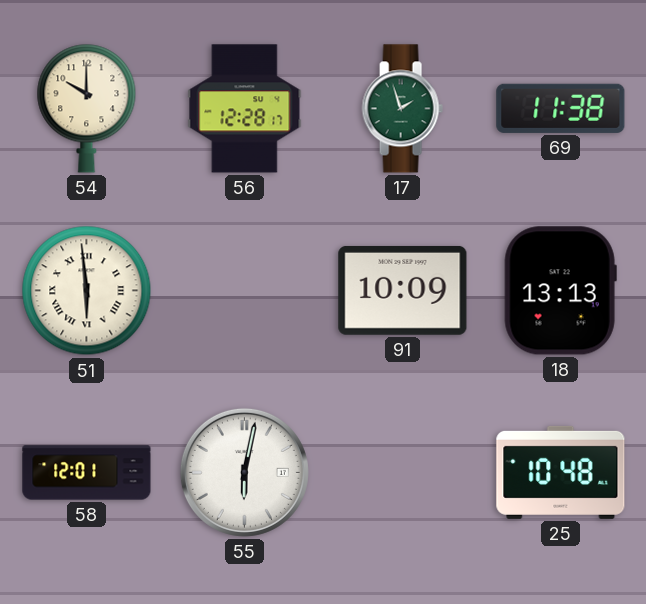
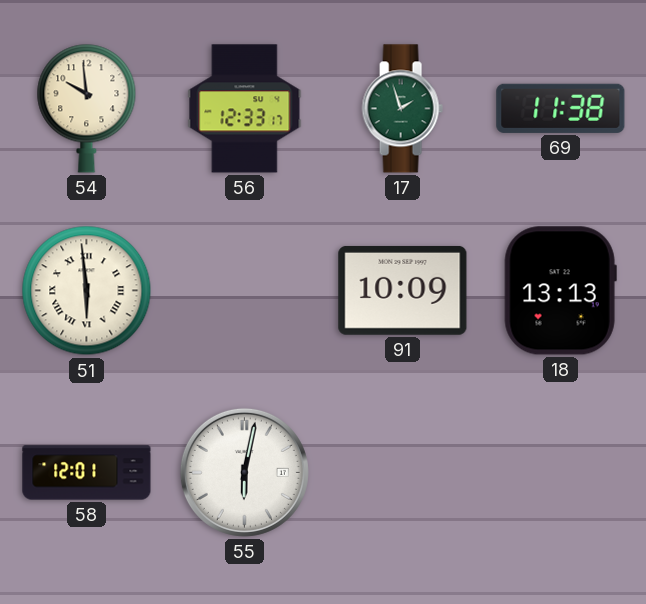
54: 10:00 -> 9:59 (87, 108)
56: 12:28 -> 12:33 (245, 109)
25: 10:48 -> none (561, 472)
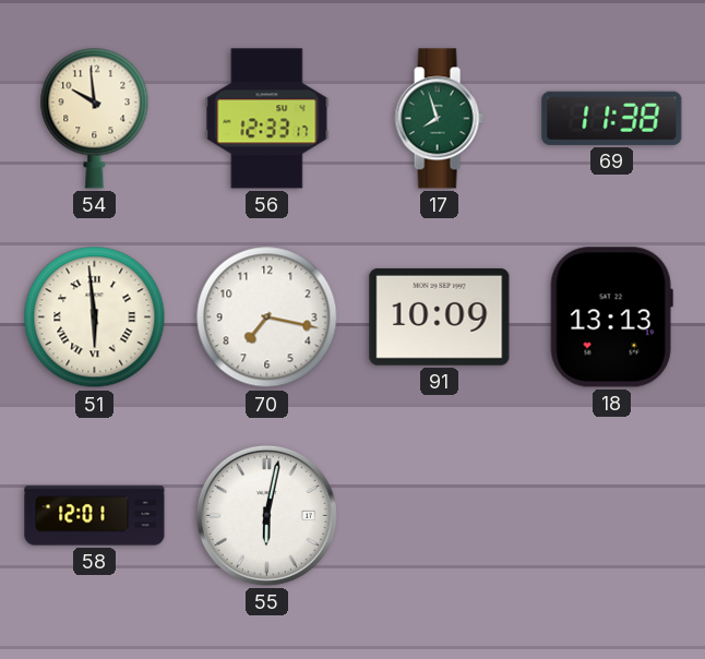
17: 1:57 -> 7:57 (439, 119)
70: none -> 7:17 (267, 317)
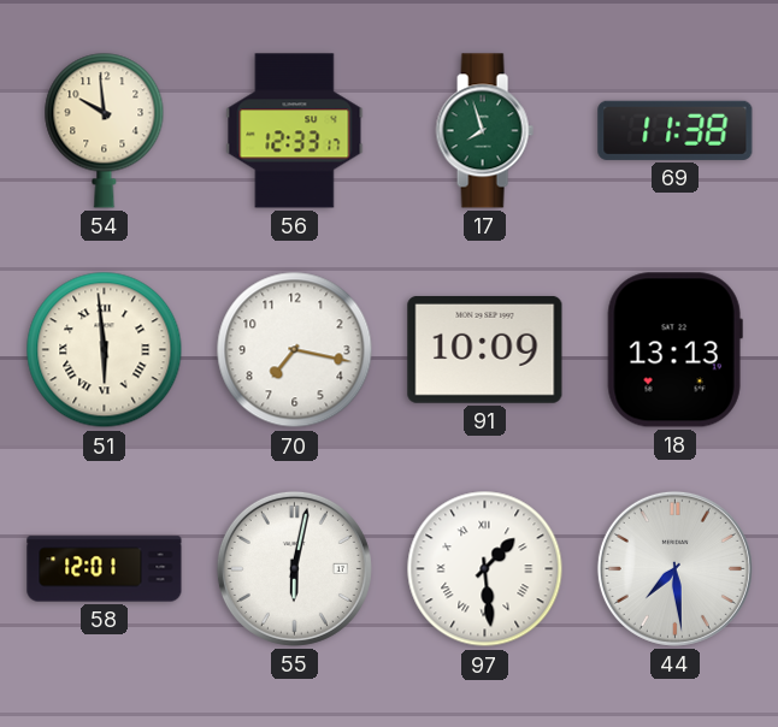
97: none -> 1:29 (485, 569)
44: none -> 7:29 (674, 568)
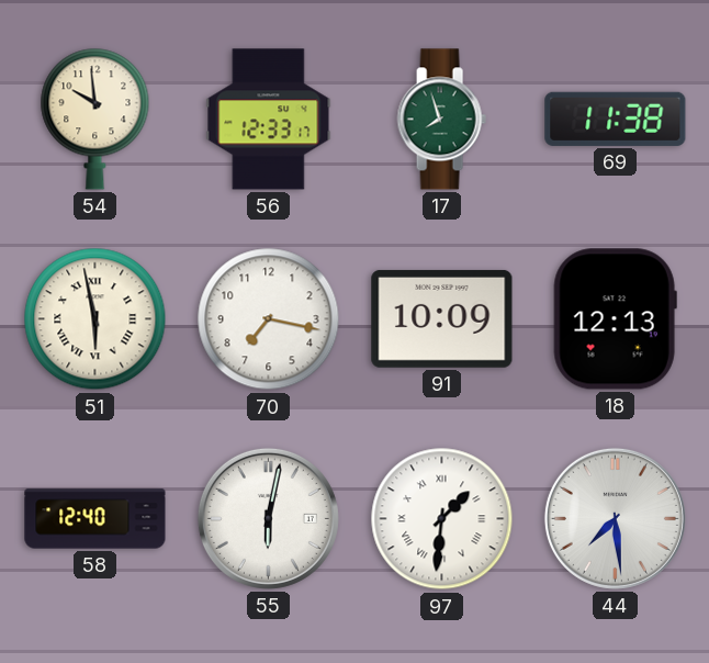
51: 5:59 -> 5:58 (95, 319)
18: 13:13 -> 12:13 (615, 319)
58: 12:01 -> 12:40 (95, 519)
97: 1:29 -> 1:31 (442, 519)
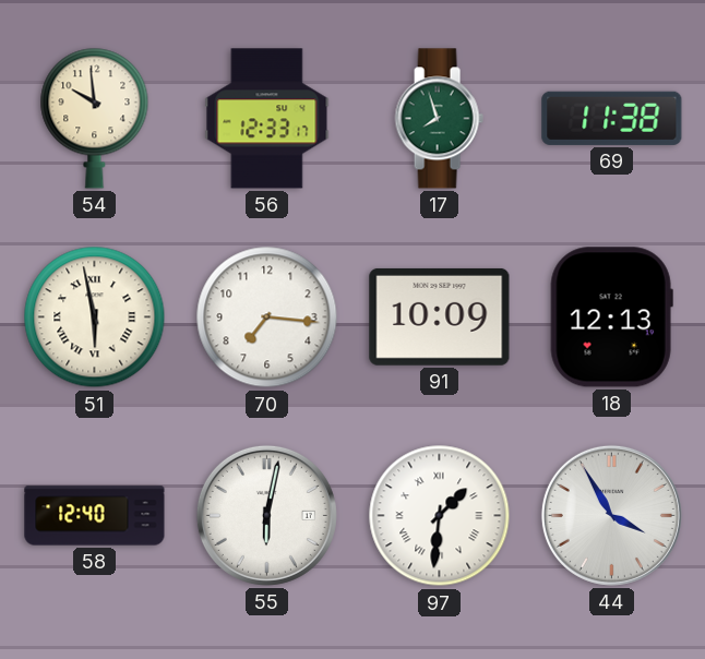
70: 7:17 -> 7:16 (267, 317)
44: 7:29 -> 3:55 (611, 515)
